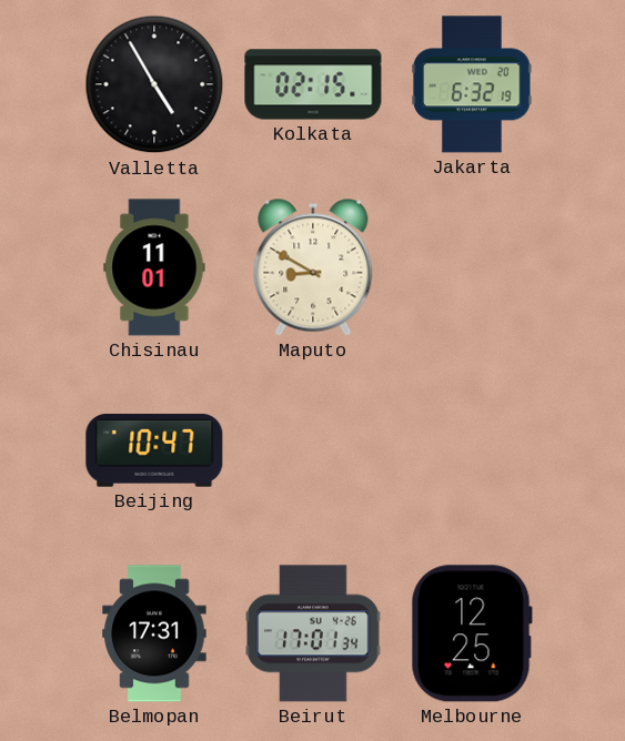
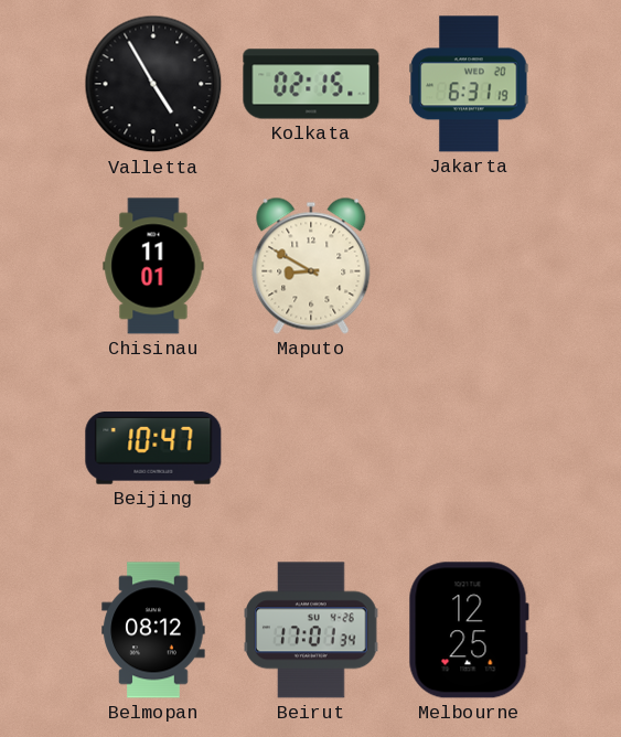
Jakarta: 6:32 -> 6:31 (469, 84)
Belmopan: 17:31 -> 08:12 (153, 630)
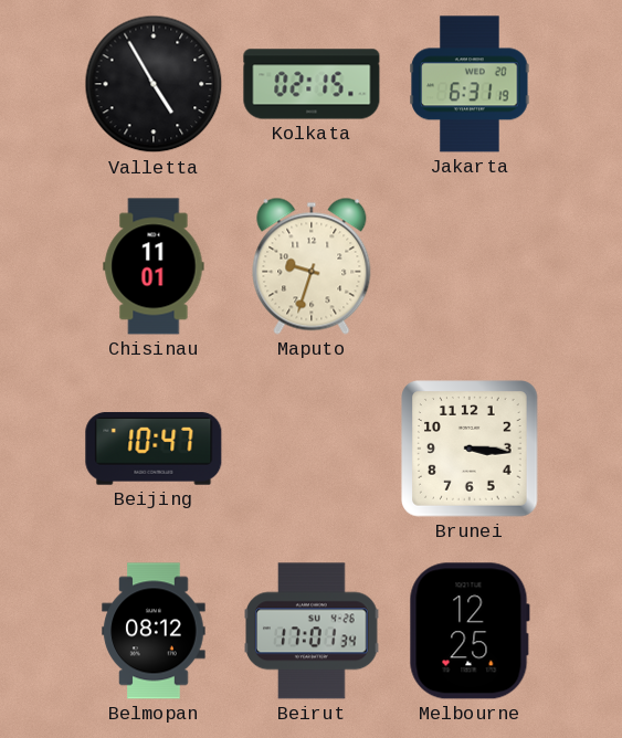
Maputo: 8:50 -> 9:33 (312, 266)
Brunei: none -> 3:16 (470, 449)
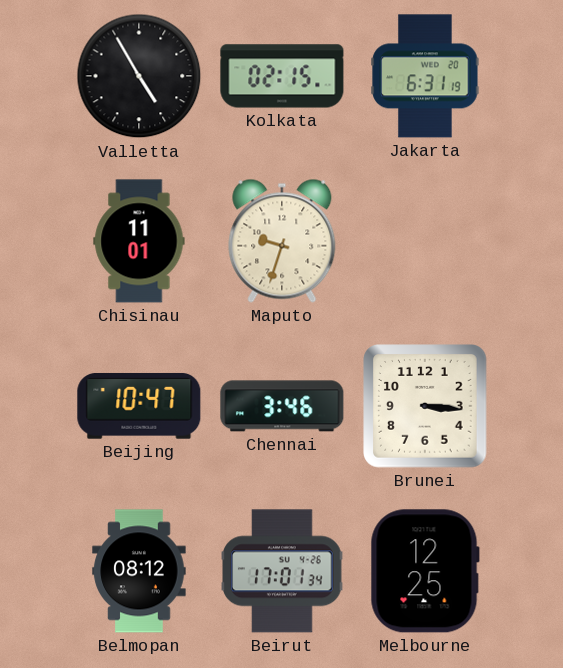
Chennai: none -> 3:46 (282, 406)
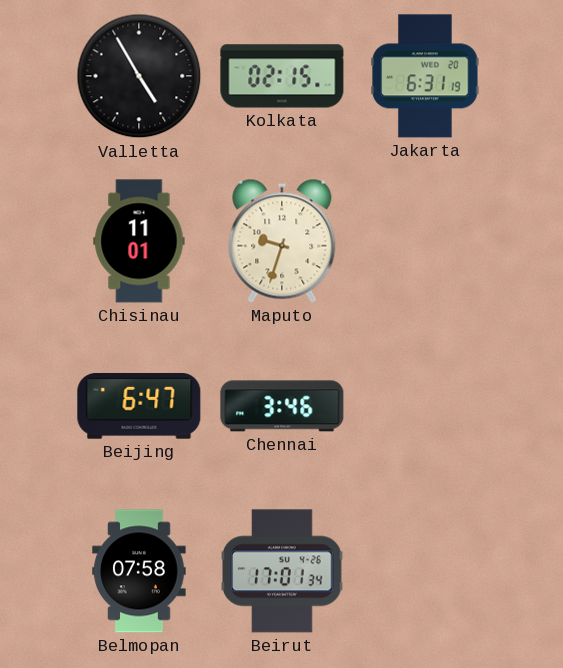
Beijing: 10:47 -> 6:47 (139, 406)
Brunei: 3:16 -> none (425, 406)
Belmopan: 08:12 -> 07:58 (139, 571)
Melbourne: 12:25 -> none (425, 571)
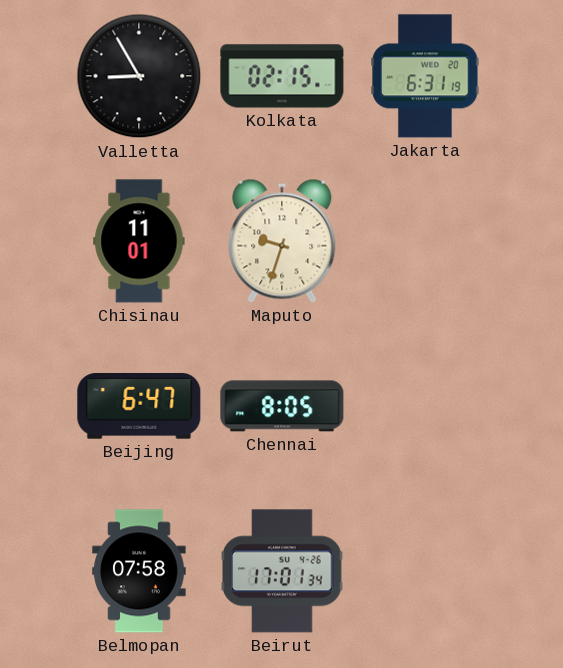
Valletta: 4:55 -> 8:55 (139, 76)
Chennai: 3:46 -> 8:05 (282, 406)
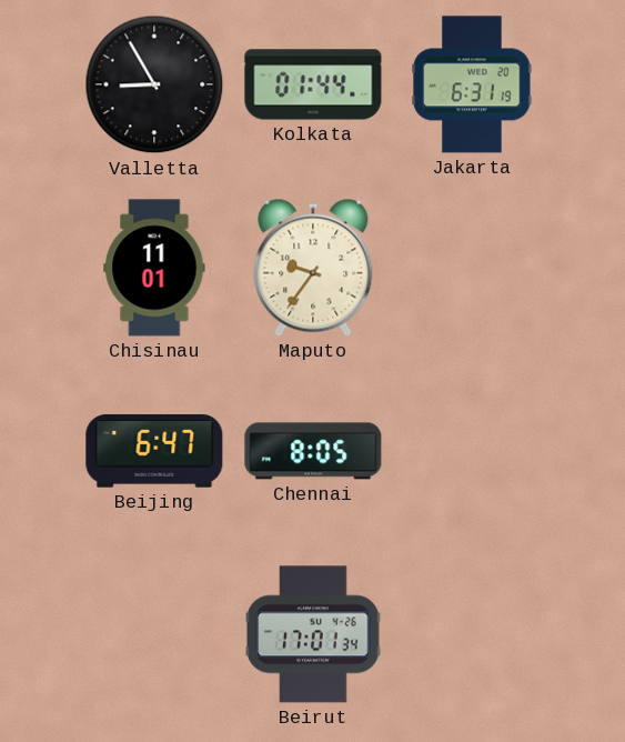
Kolkata: 02:15 -> 01:44 (313, 84)
Maputo: 9:33 -> 9:36 (313, 268)
Belmopan: 07:58 -> none (139, 571)
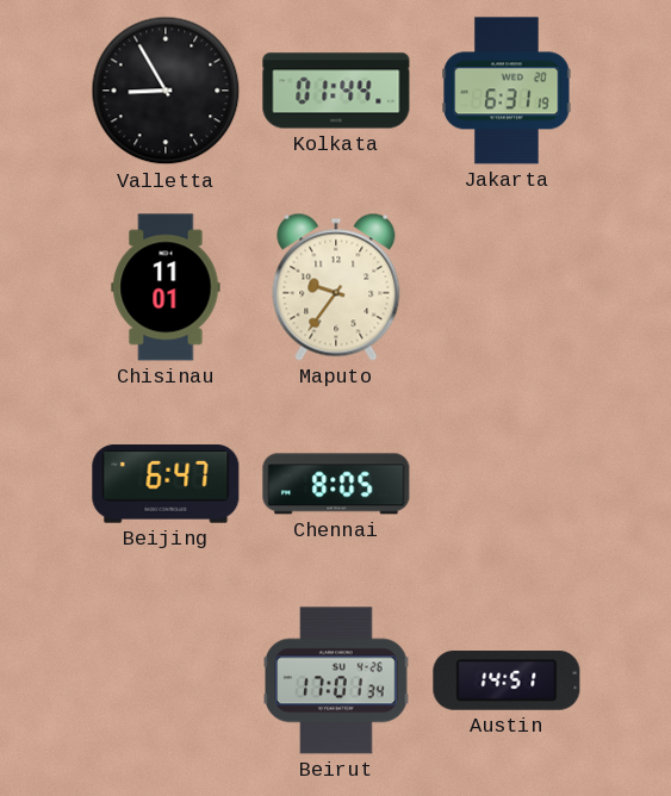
Austin: none -> 14:51 (507, 682)
